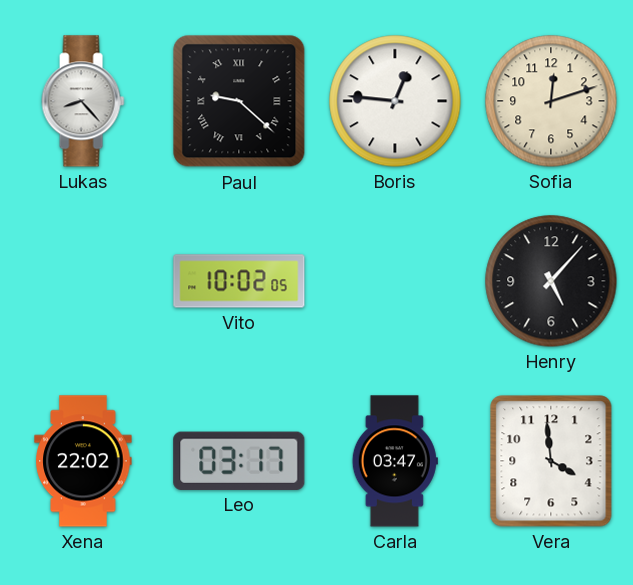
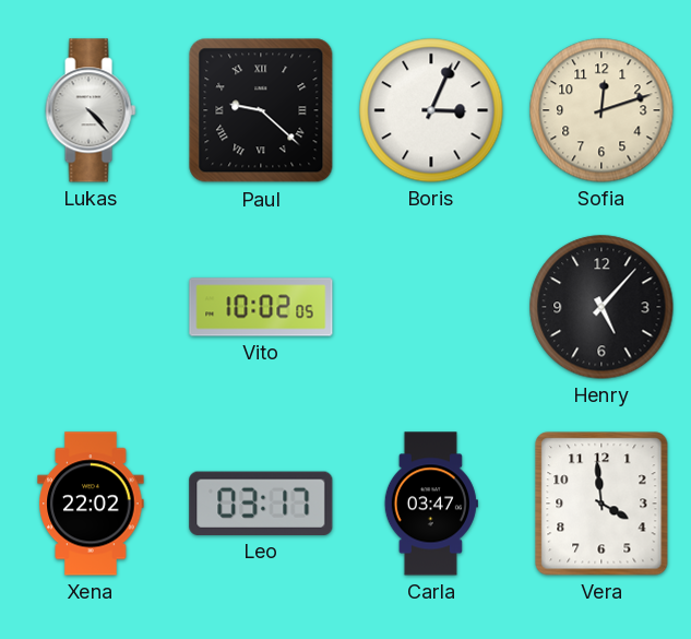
Lukas: 8:23 -> 4:23 (91, 110)
Boris: 12:46 -> 3:04 (431, 110)
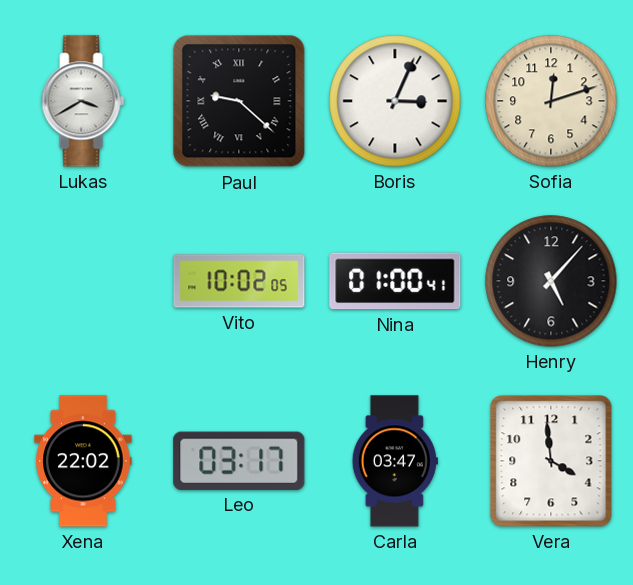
Lukas: 4:23 -> 3:40 (83, 101)
Nina: none -> 01:00 (395, 281)
